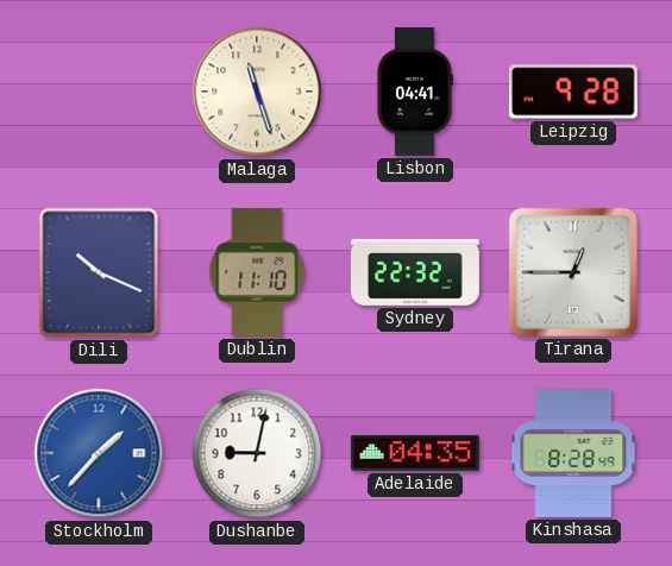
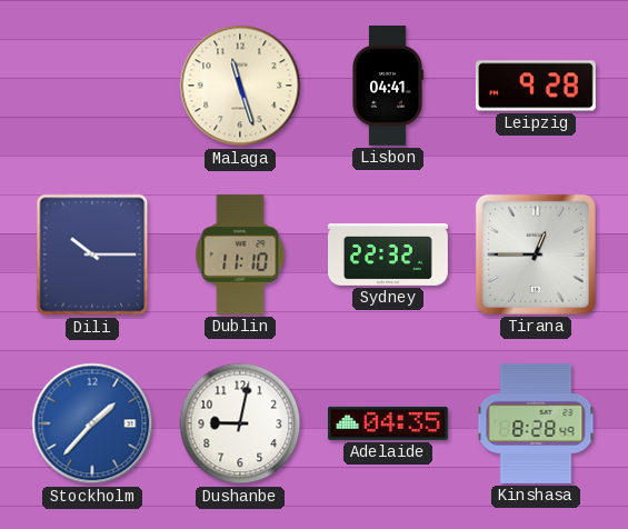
Dili: 10:19 -> 10:15 (92, 254)
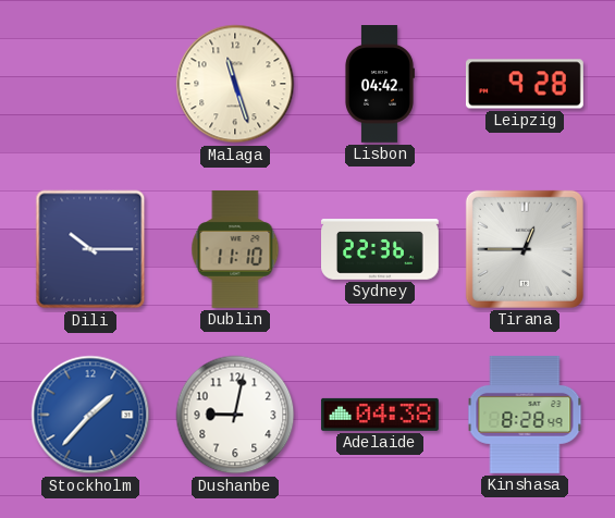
Lisbon: 04:41 -> 04:42 (379, 85)
Sydney: 22:32 -> 22:36 (381, 249)
Adelaide: 04:35 -> 04:38 (380, 415)
